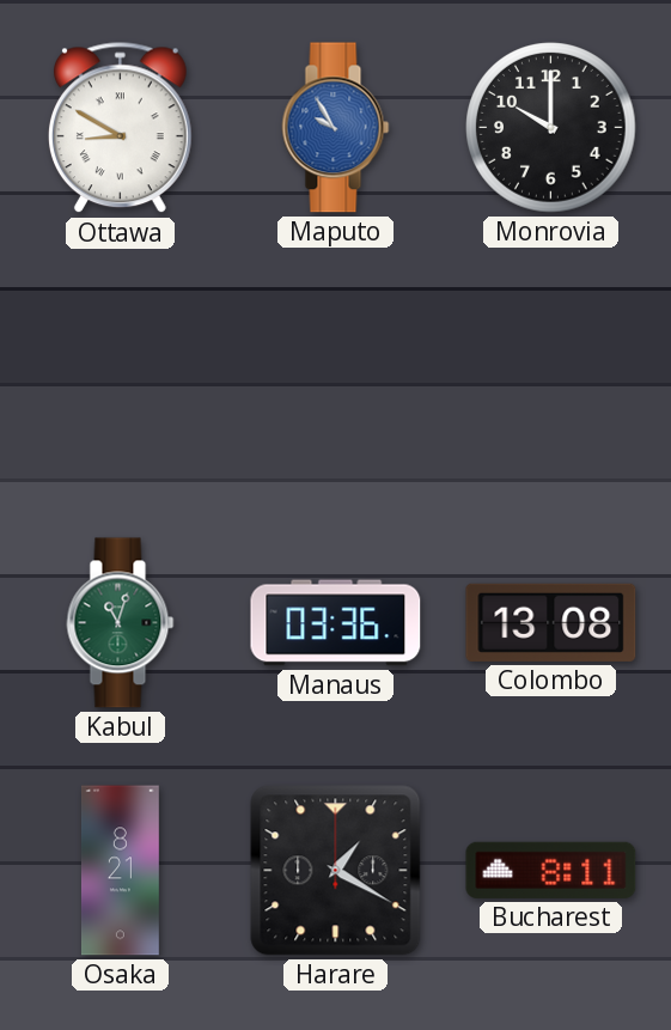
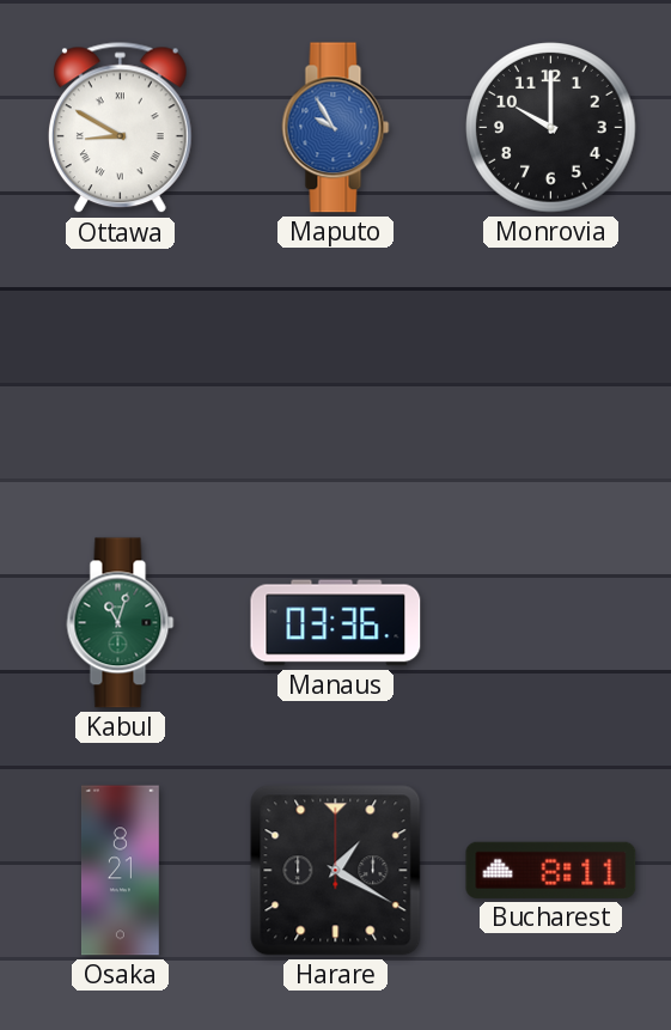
Colombo: 13:08 -> none (551, 622)
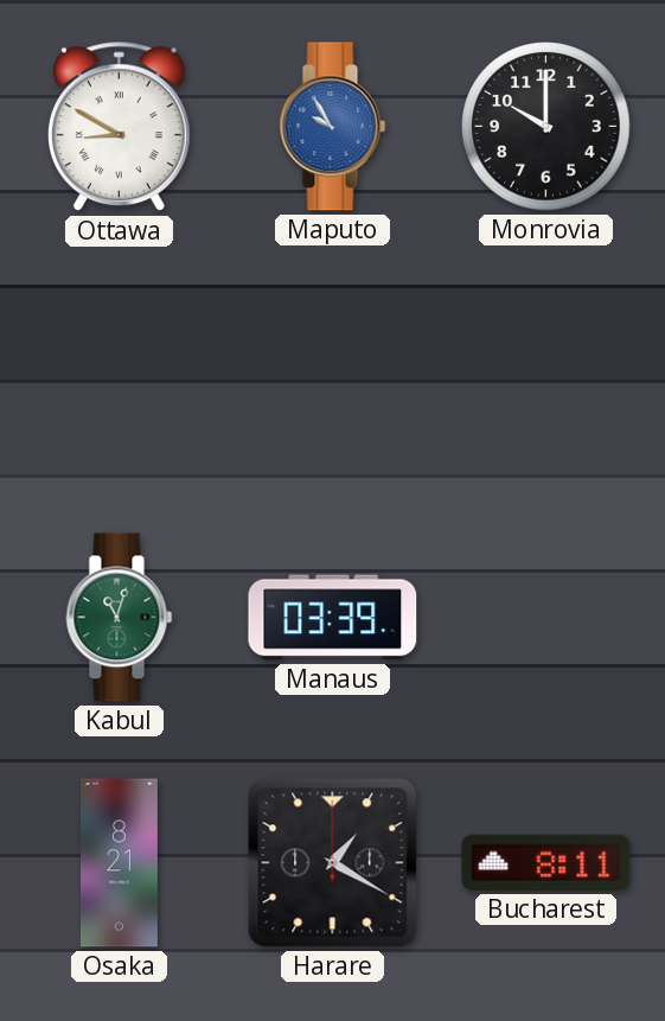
Manaus: 03:36 -> 03:39 (333, 618)
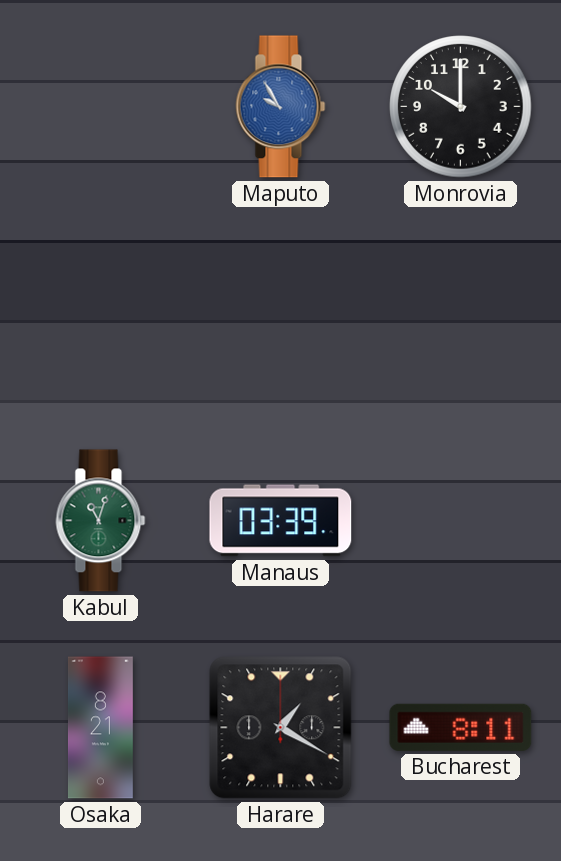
Ottawa: 8:50 -> none (119, 127)
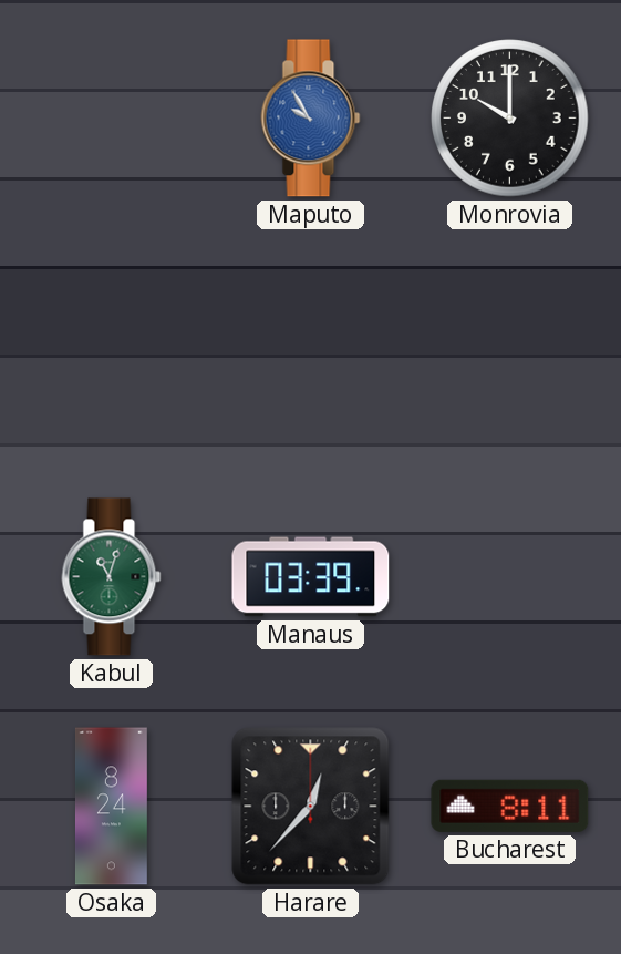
Osaka: 8:21 -> 8:24 (111, 807)
Harare: 1:20 -> 12:37 (311, 807)
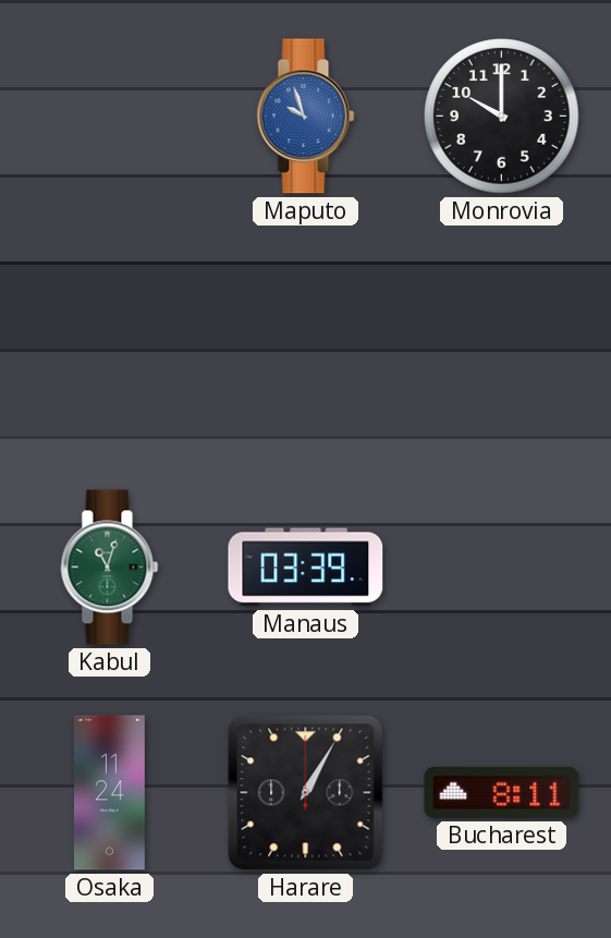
Maputo: 9:55 -> 9:57 (306, 117)
Osaka: 8:24 -> 11:24 (109, 793)
Harare: 12:37 -> 1:05 (306, 793)
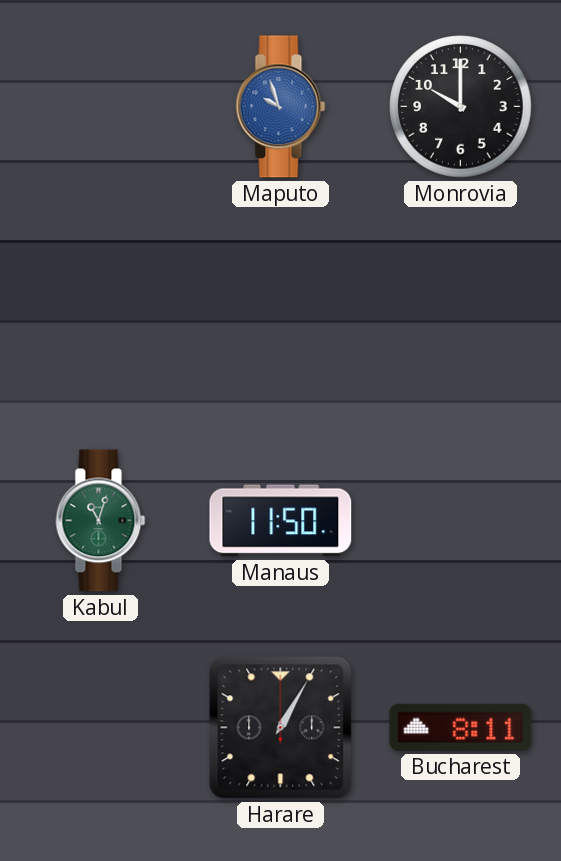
Manaus: 03:39 -> 11:50 (281, 521)
Osaka: 11:24 -> none (109, 793)
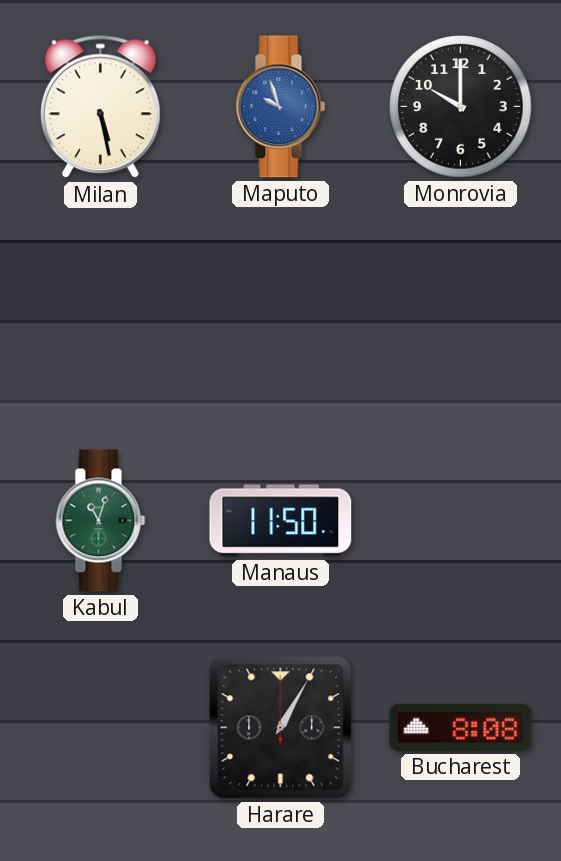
Milan: none -> 5:28 (100, 107)
Bucharest: 8:11 -> 8:08 (461, 727)
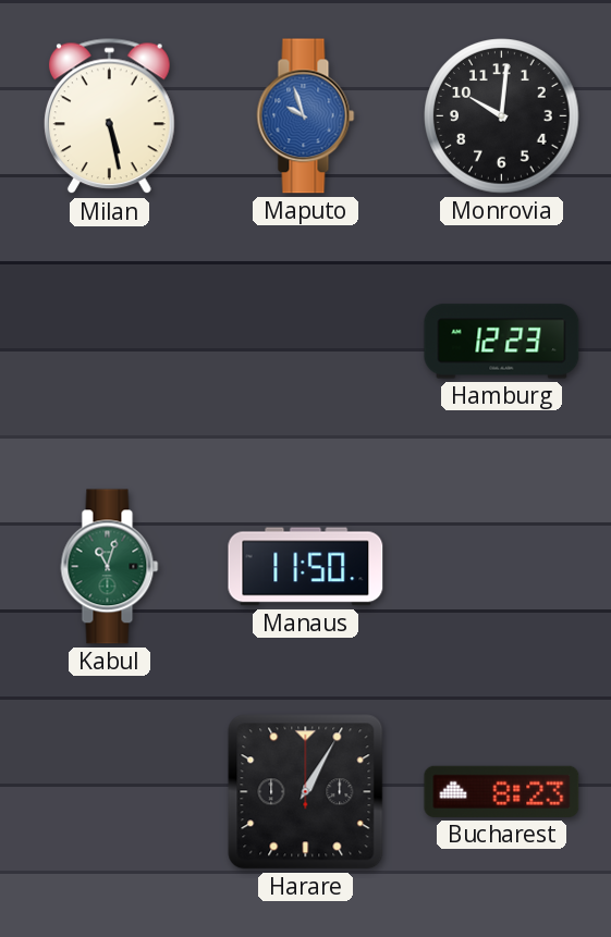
Monrovia: 10:00 -> 10:01 (502, 116)
Hamburg: none -> 12:23 (502, 342)
Bucharest: 8:08 -> 8:23 (502, 791)
